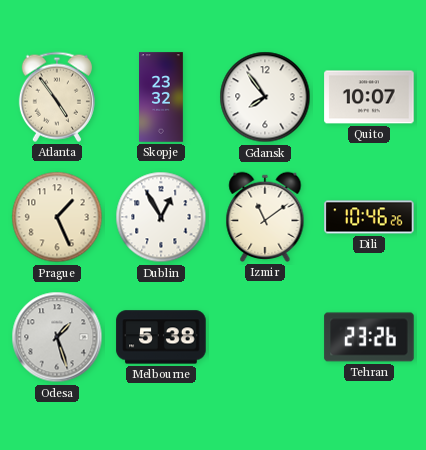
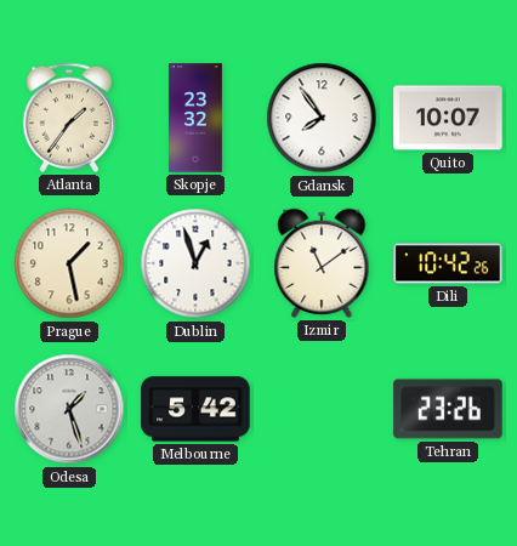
Atlanta: 4:54 -> 1:36 (69, 118)
Prague: 1:26 -> 1:28 (69, 263)
Dublin: 12:55 -> 12:57 (195, 263)
Dili: 10:46 -> 10:42 (448, 263)
Melbourne: 5:38 -> 5:42 (195, 409)
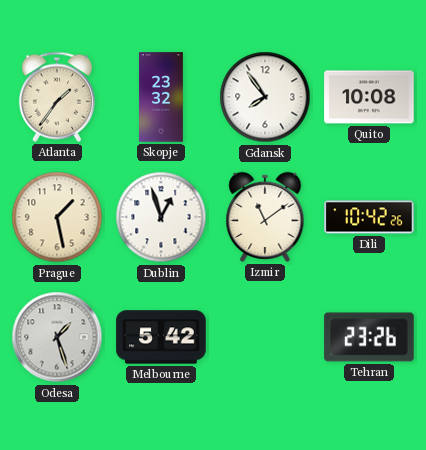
Quito: 10:07 -> 10:08 (369, 97)
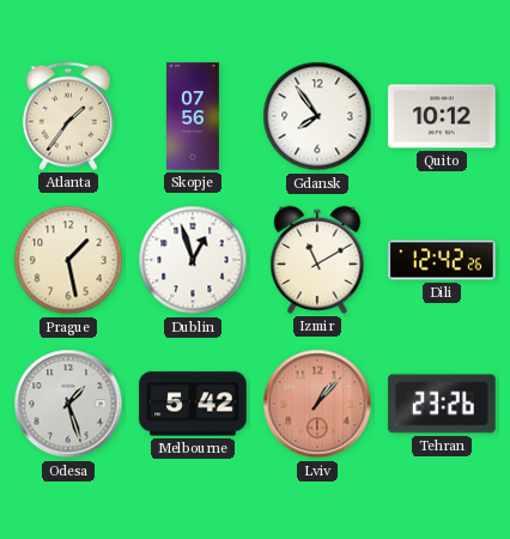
Skopje: 23:32 -> 07:56 (194, 116)
Quito: 10:08 -> 10:12 (442, 116)
Izmir: 11:09 -> 11:10 (317, 260)
Dili: 10:42 -> 12:42 (442, 260)
Lviv: none -> 1:07 (317, 404)
